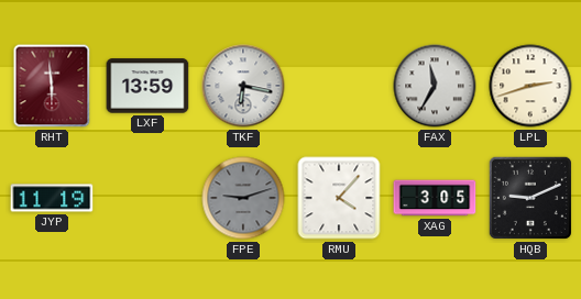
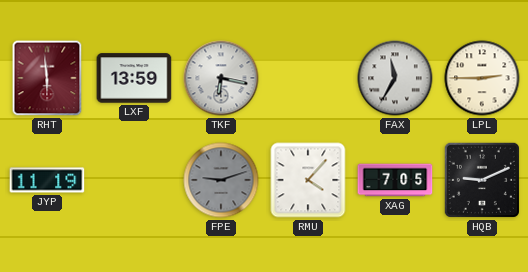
LPL: 2:42 -> 2:45 (482, 78)
XAG: 3:05 -> 7:05 (395, 180)
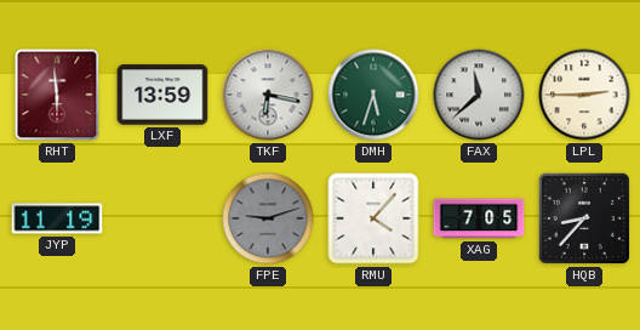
DMH: none -> 5:33 (373, 95)
FAX: 11:35 -> 11:38 (479, 95)
HQB: 9:11 -> 8:37 (584, 218)
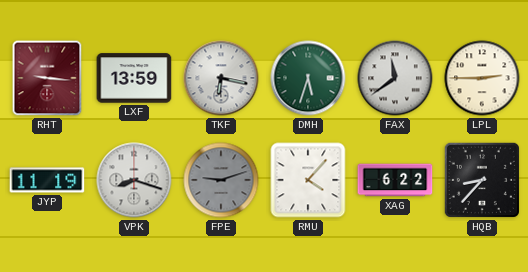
RHT: 5:59 -> 9:16 (47, 78)
FAX: 11:38 -> 11:39 (395, 78)
VPK: none -> 8:18 (134, 180)
XAG: 7:05 -> 6:22 (395, 180)
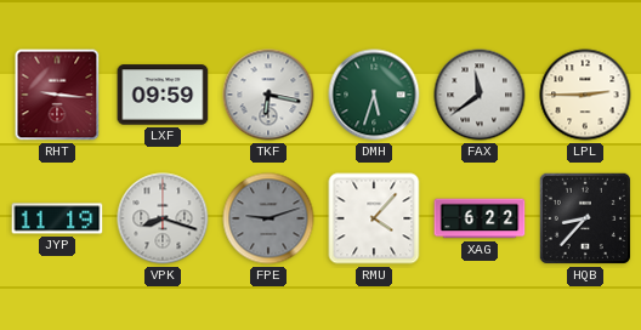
LXF: 13:59 -> 09:59 (163, 95)
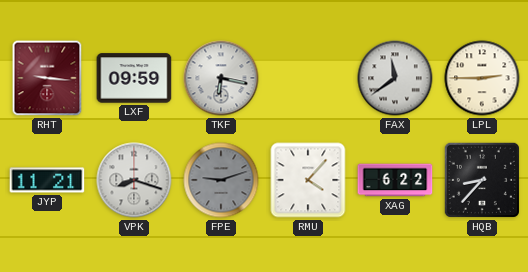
DMH: 5:33 -> none (374, 95)
JYP: 11:19 -> 11:21 (47, 180)
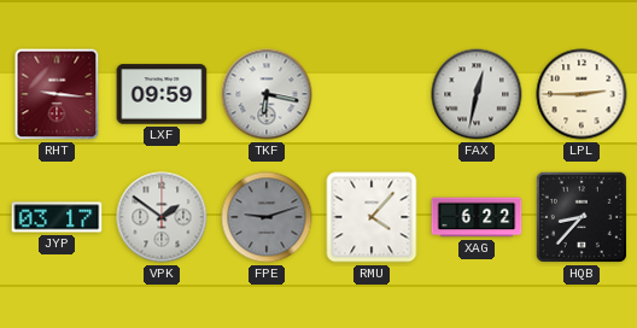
FAX: 11:39 -> 12:32 (477, 94)
JYP: 11:21 -> 03:17 (57, 217)
VPK: 8:18 -> 1:51 (162, 217)
